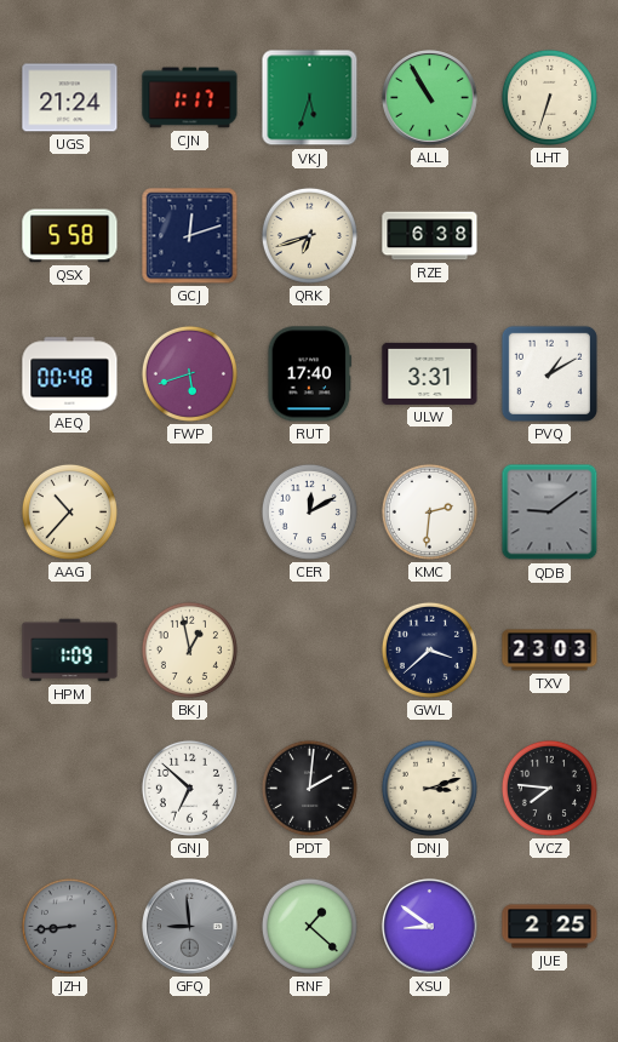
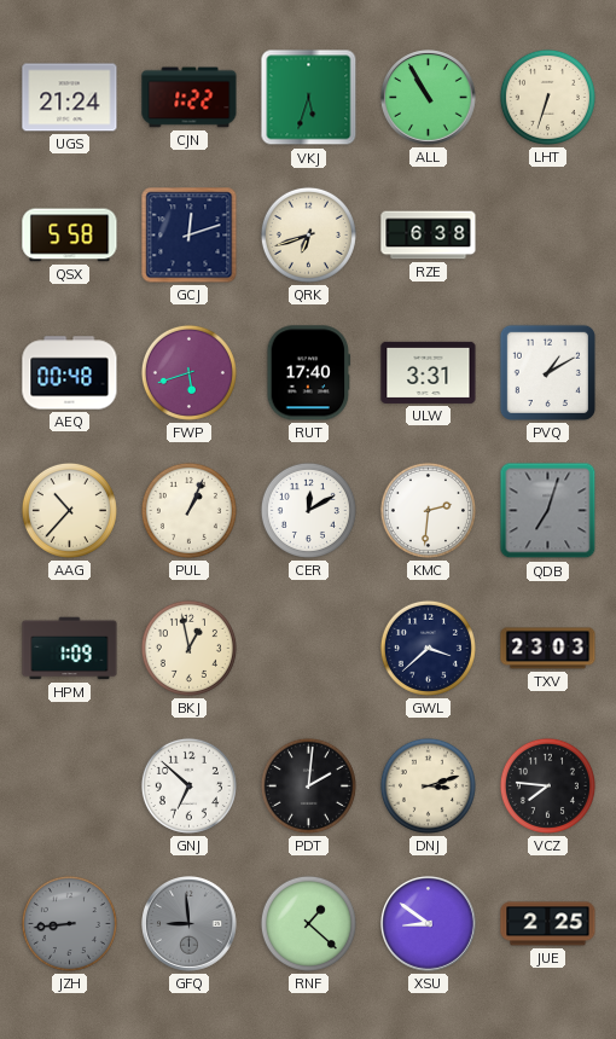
CJN: 1:17 -> 1:22 (190, 98)
PUL: none -> 1:04 (188, 510)
QDB: 9:09 -> 7:03 (548, 511)
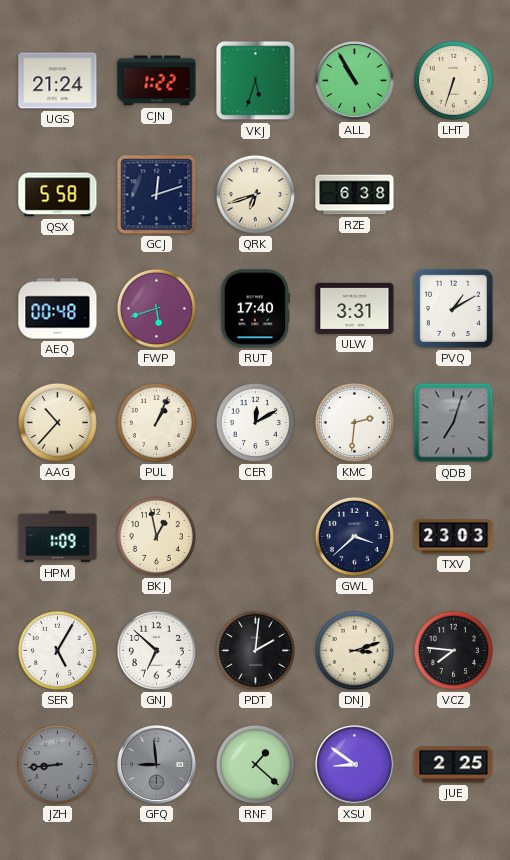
SER: none -> 5:05 (57, 650)
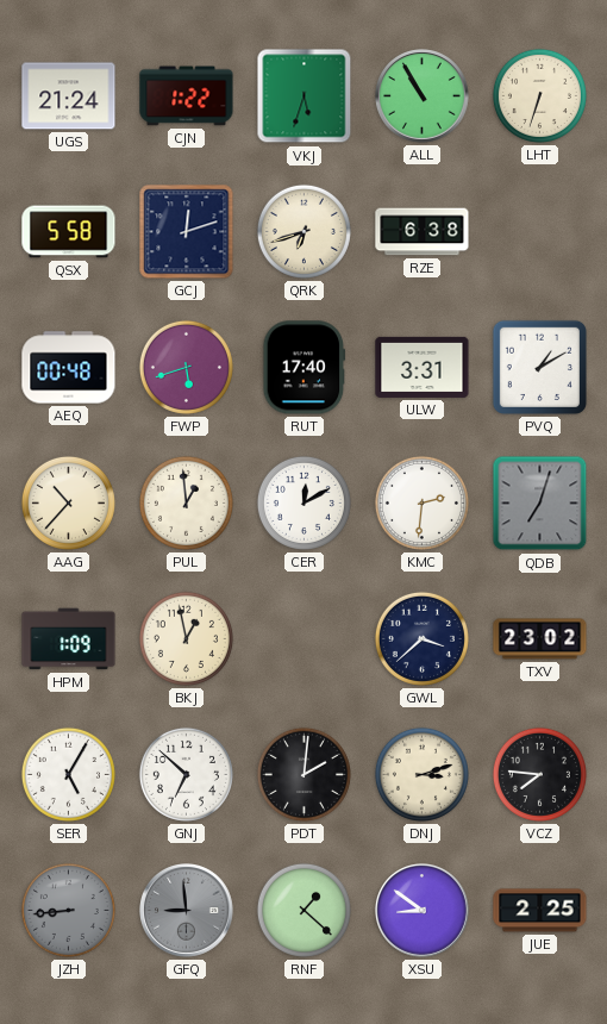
PUL: 1:04 -> 12:59 (186, 502)
TXV: 23:03 -> 23:02 (540, 639)
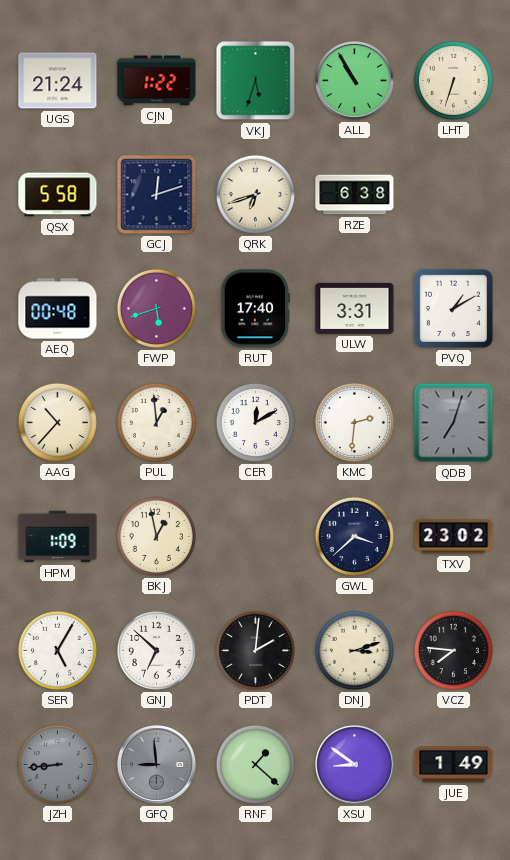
JUE: 2:25 -> 1:49 (454, 765)
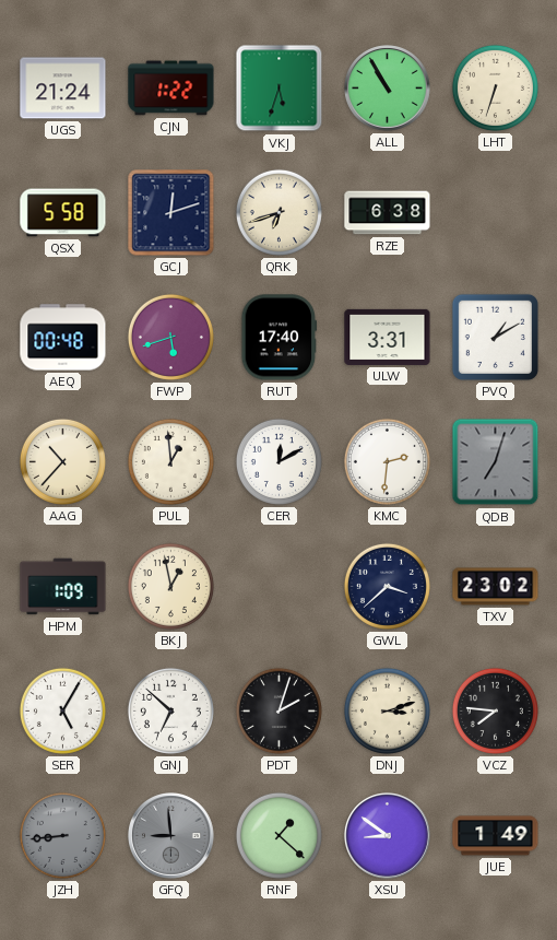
PDT: 2:01 -> 2:03 (278, 710)
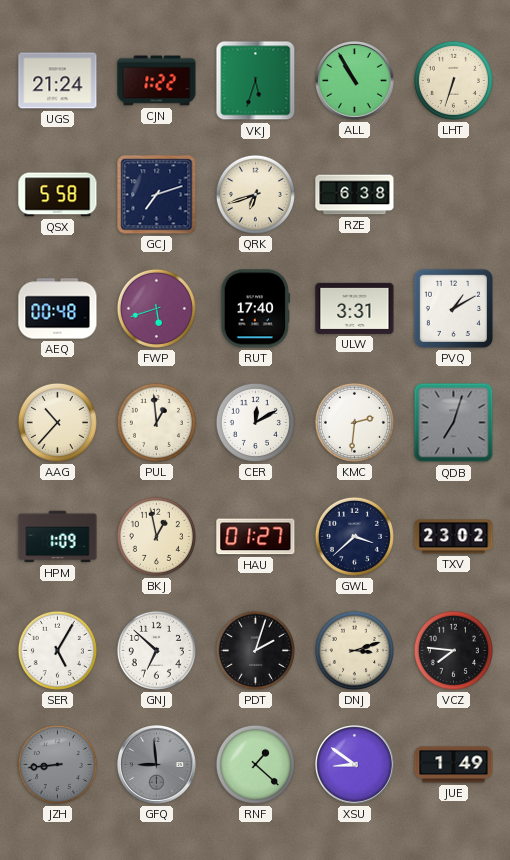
GCJ: 12:12 -> 7:12 (157, 195)
HAU: none -> 01:27 (256, 537)
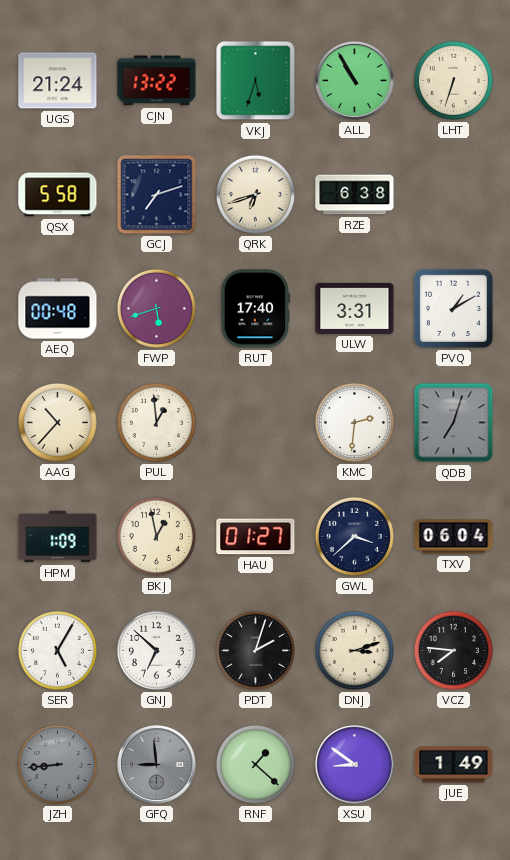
CJN: 1:22 -> 13:22 (157, 81)
CER: 12:10 -> none (255, 422)
TXV: 23:02 -> 06:04 (454, 537)
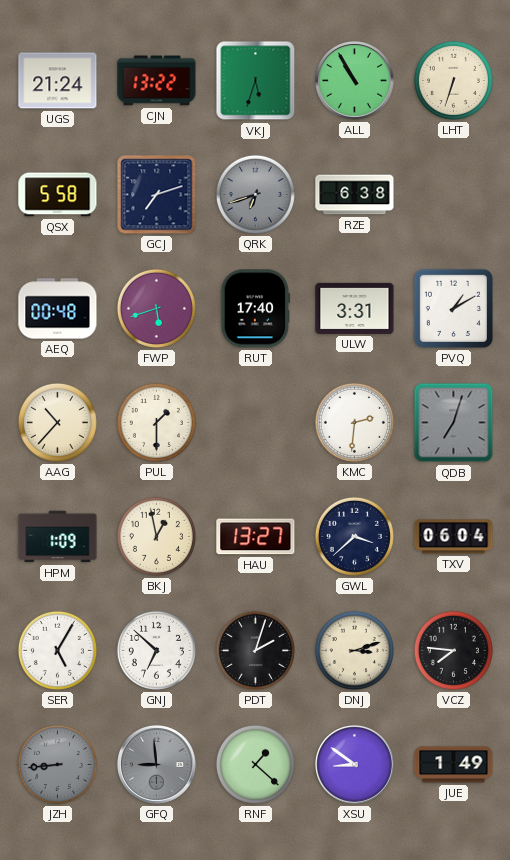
QRK dial: cream -> grey (255, 194)
PUL: 12:59 -> 1:30 (156, 422)
HAU: 01:27 -> 13:27 (256, 537)
